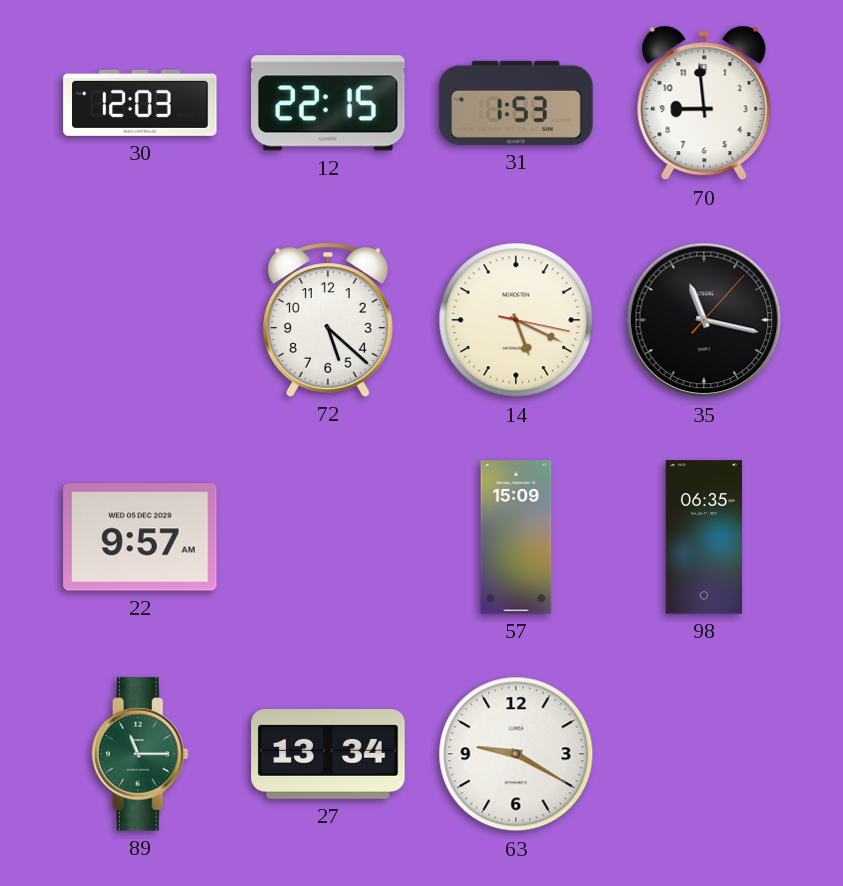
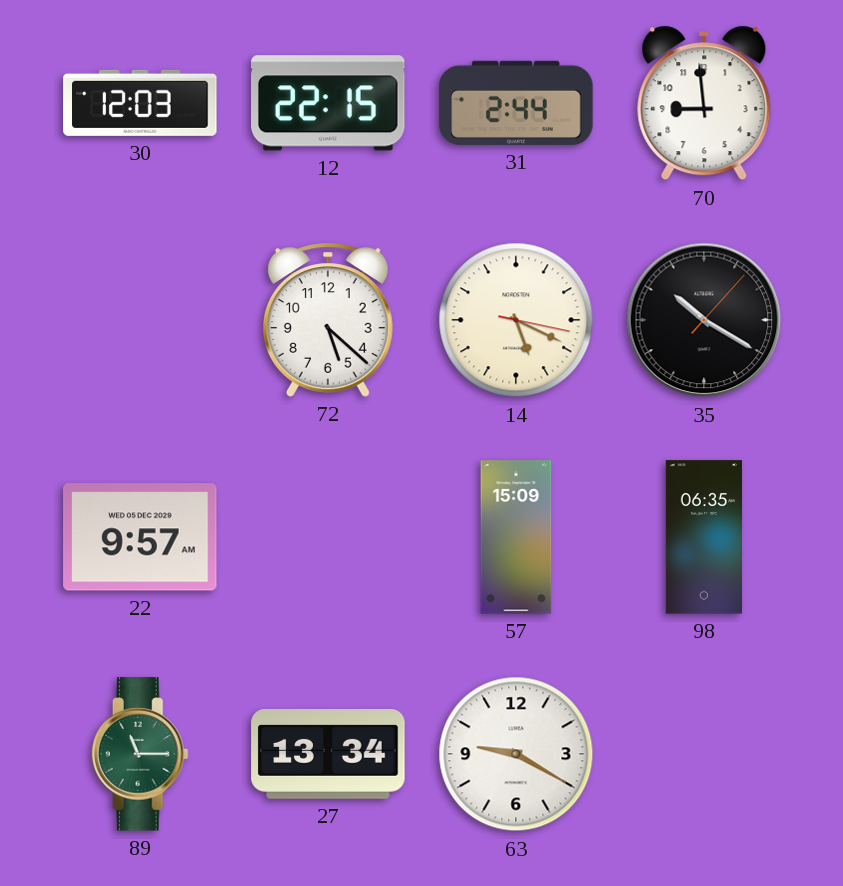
31: 1:53 -> 2:44 (516, 103)
35: 11:17 -> 10:20 (704, 320)
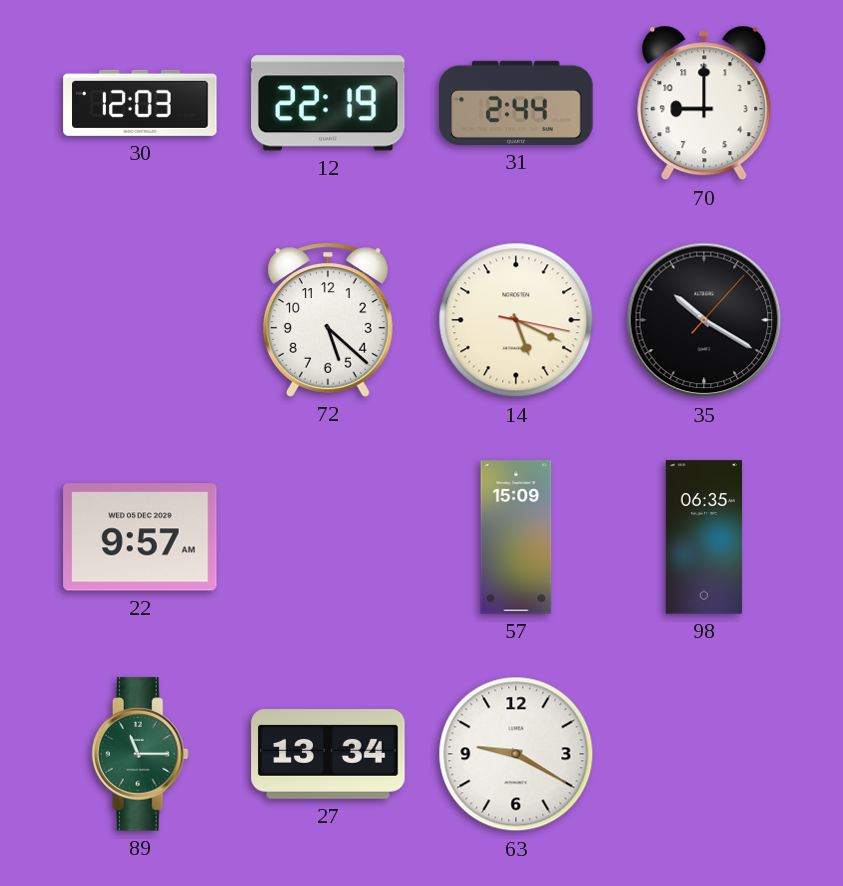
12: 22:15 -> 22:19 (328, 103)
70: 8:59 -> 9:00 (704, 103)
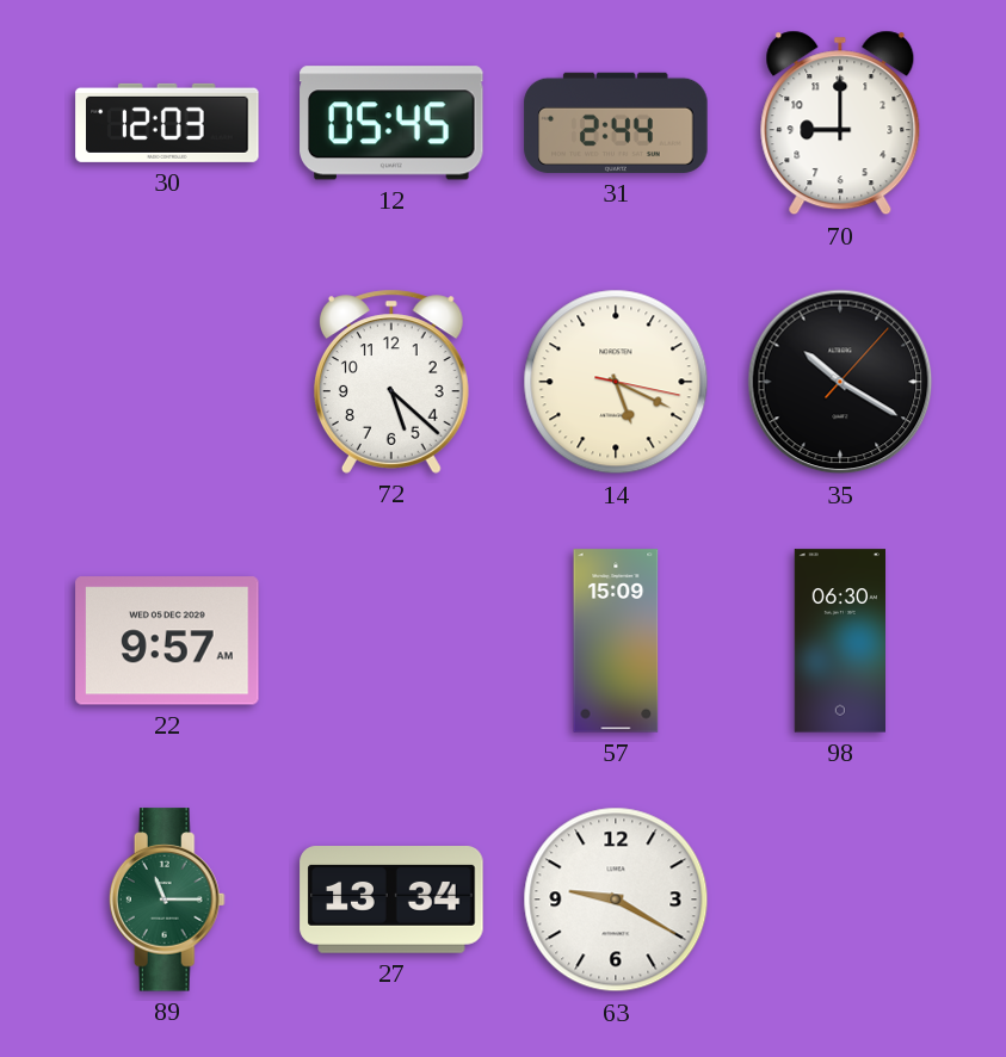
12: 22:19 -> 05:45 (391, 123)
98: 06:35 -> 06:30 (839, 641)
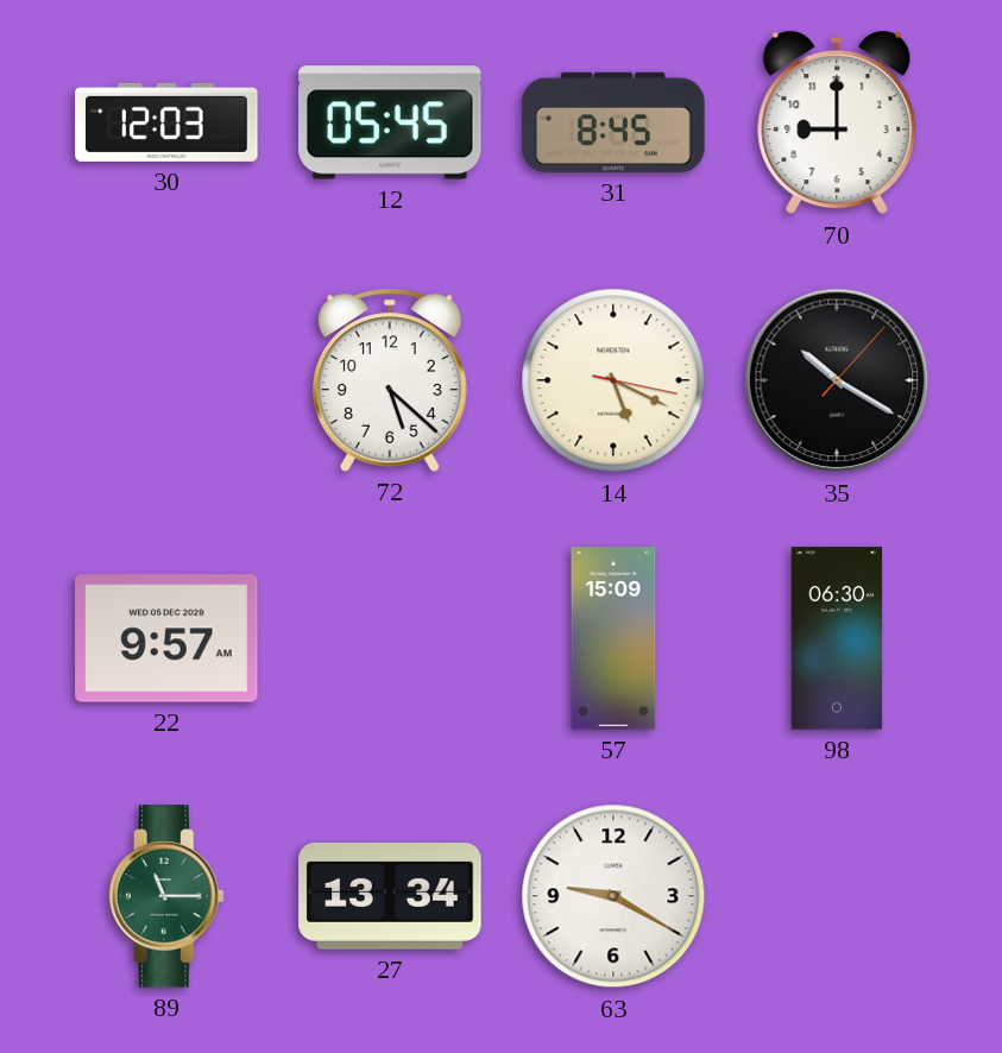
31: 2:44 -> 8:45 (613, 122)
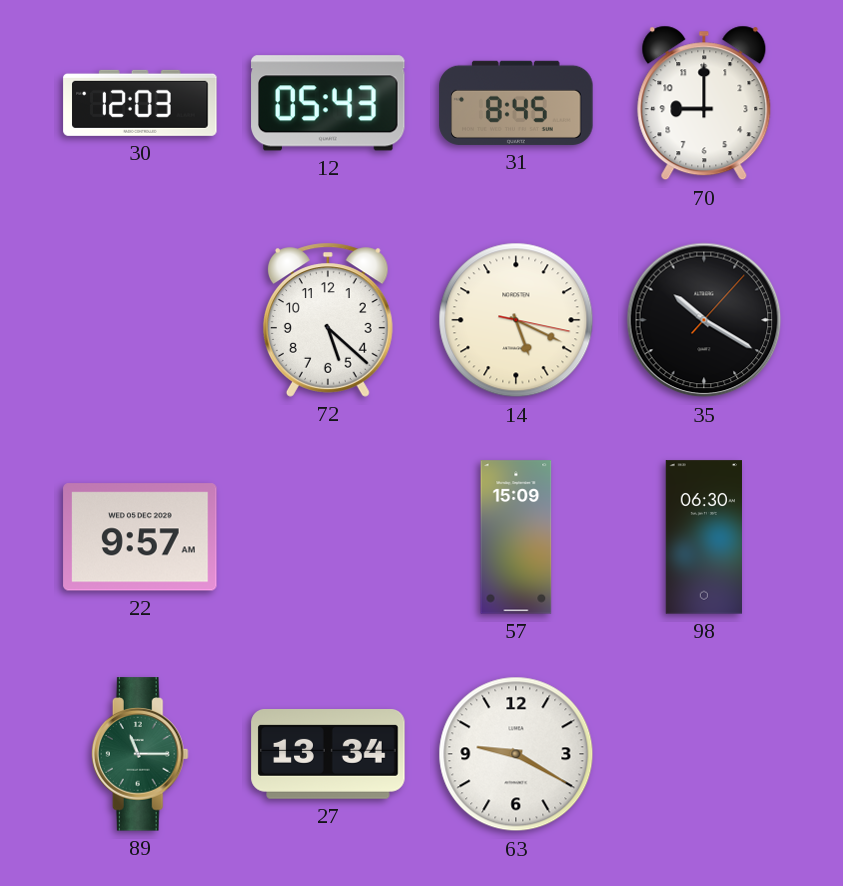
12: 05:45 -> 05:43 (328, 103)
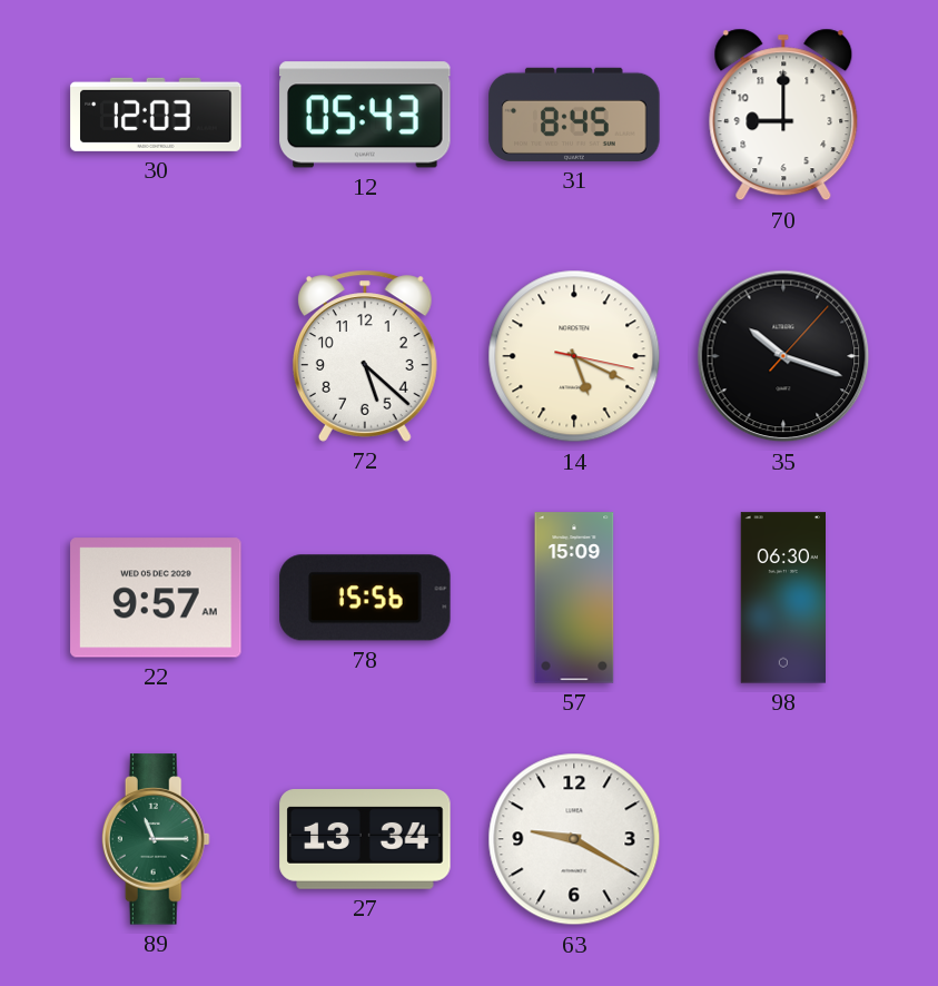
35: 10:20 -> 10:18 (783, 356)
78: none -> 15:56 (365, 598)
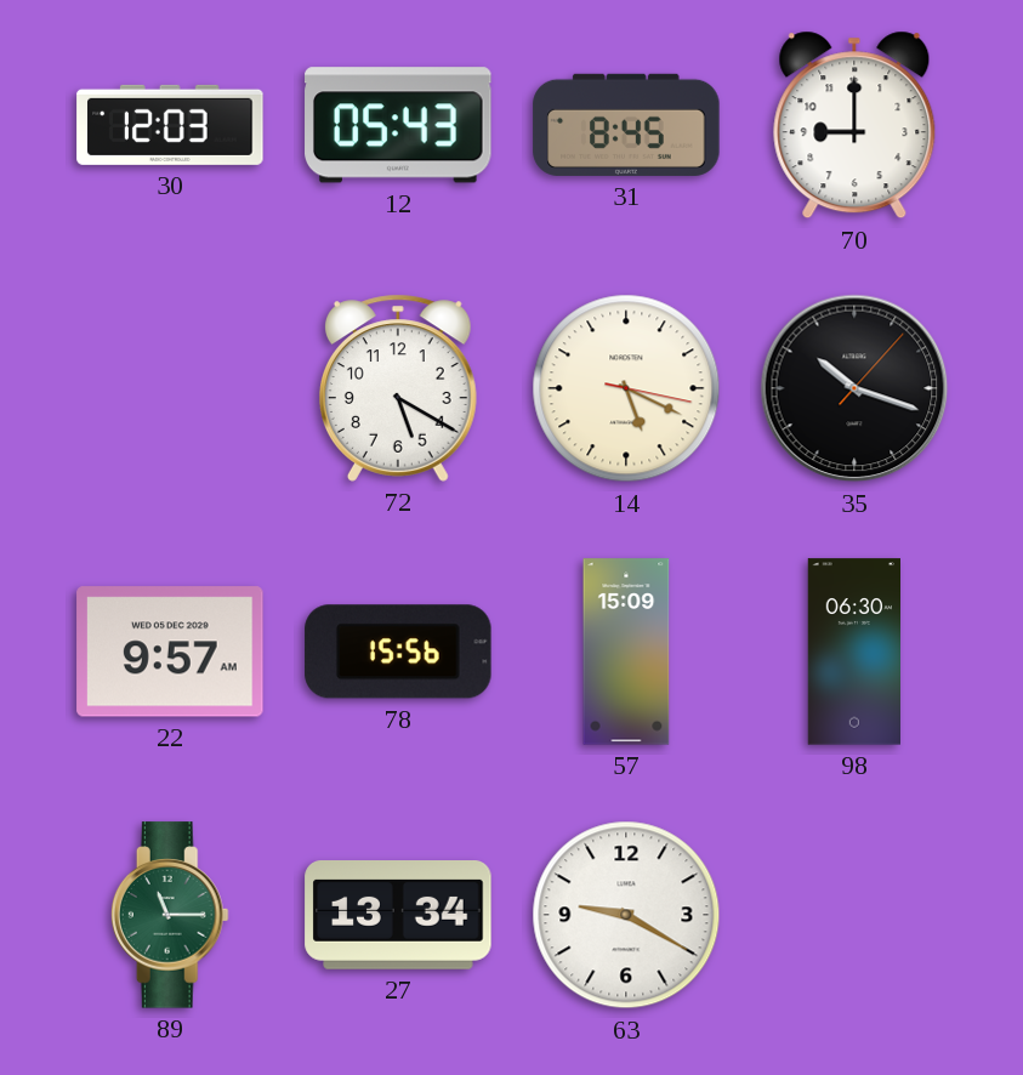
72: 5:22 -> 5:20 (398, 388)
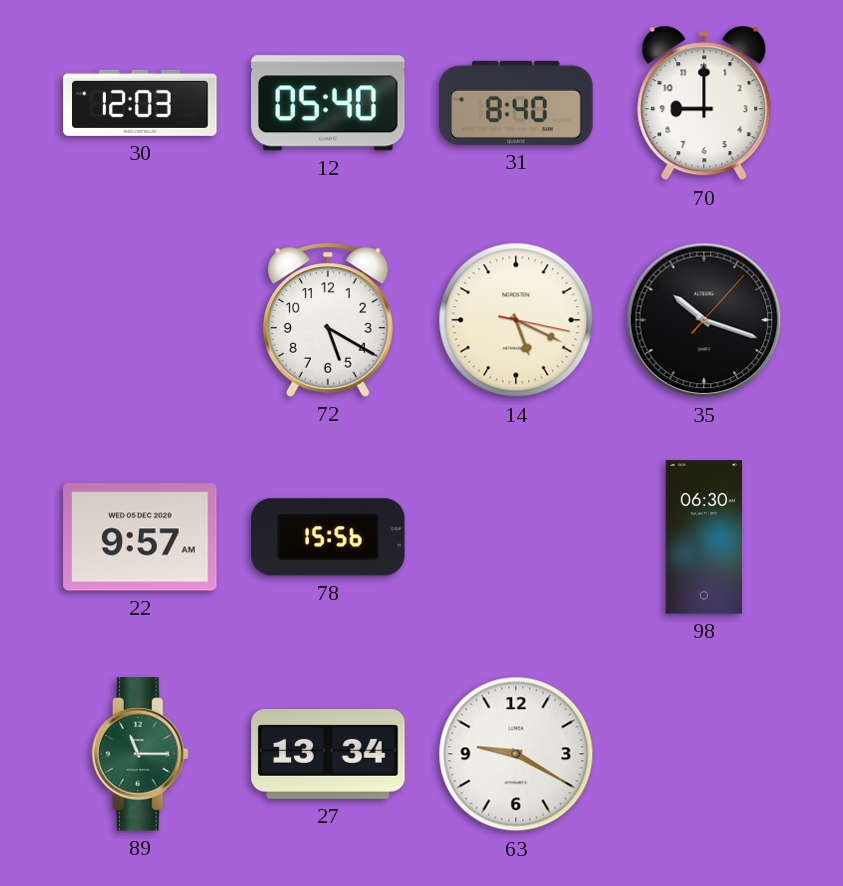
12: 05:43 -> 05:40 (328, 103)
31: 8:45 -> 8:40 (516, 103)
57: 15:09 -> none (626, 652)
